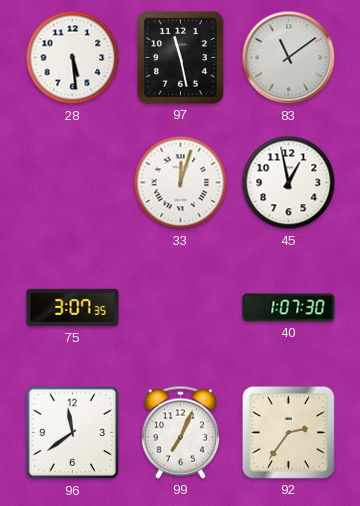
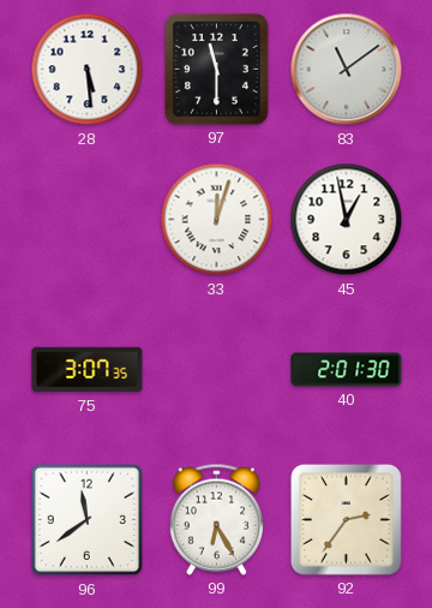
97: 11:28 -> 11:30 (217, 70)
40: 1:07 -> 2:01 (347, 370)
99: 7:04 -> 6:25 (216, 519)
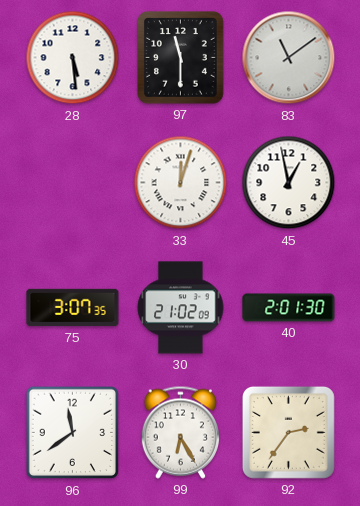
30: none -> 21:02 (181, 308)
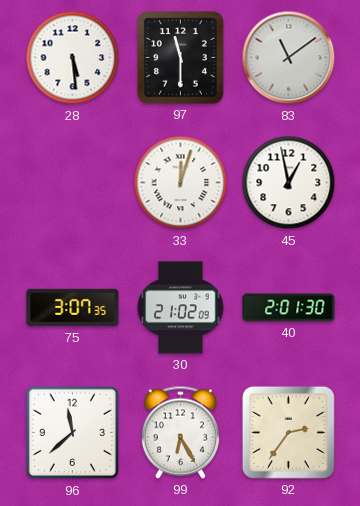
96: 11:39 -> 11:38 (73, 433)
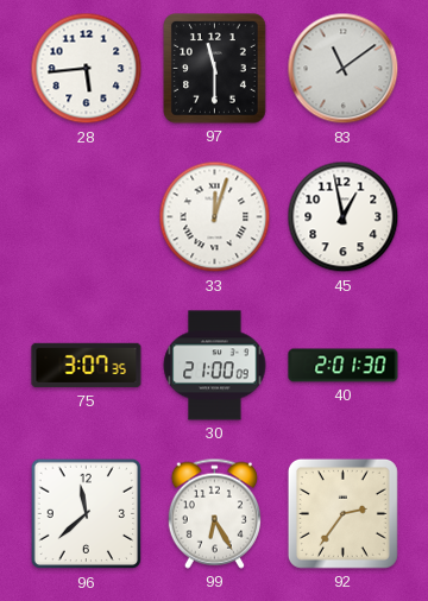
28: 5:29 -> 5:44 (87, 69)
30: 21:02 -> 21:00 (215, 366)
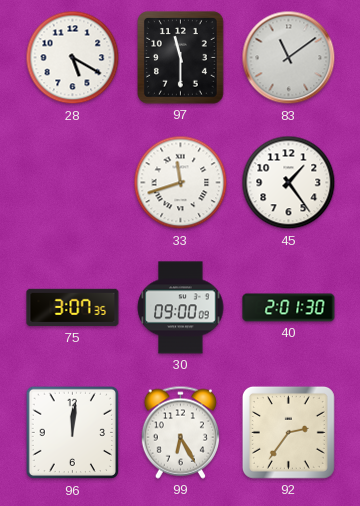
28: 5:44 -> 5:20 (73, 58)
33: 12:03 -> 11:42 (181, 183)
45: 12:58 -> 1:24 (289, 183)
30: 21:00 -> 09:00 (181, 308)
96: 11:38 -> 12:01 (73, 433)
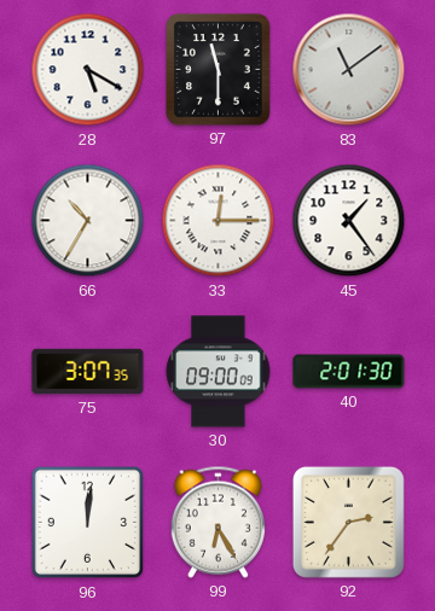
66: none -> 10:35 (88, 221)
33: 11:42 -> 12:15 (219, 221)
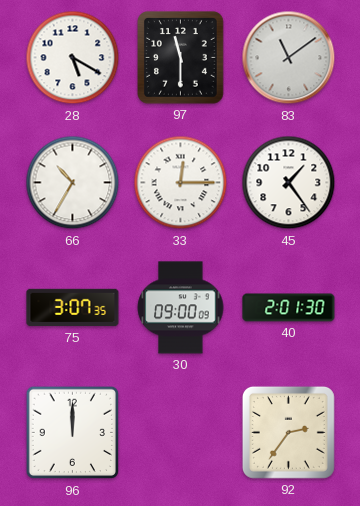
96: 12:01 -> 12:00 (73, 433)
99: 6:25 -> none (217, 522)
